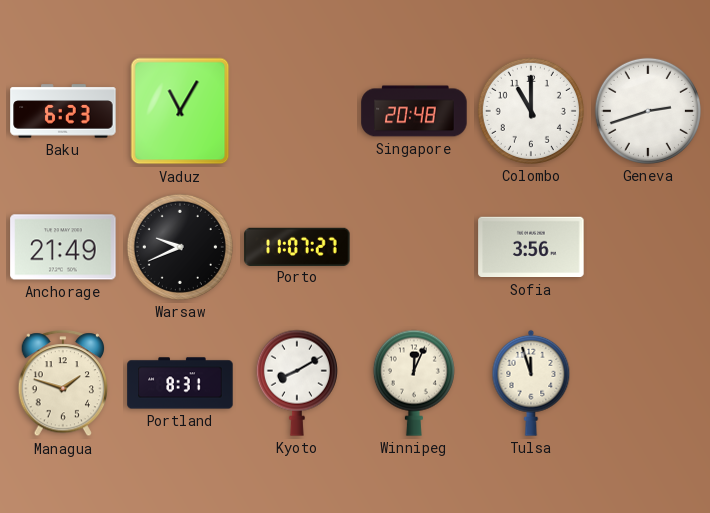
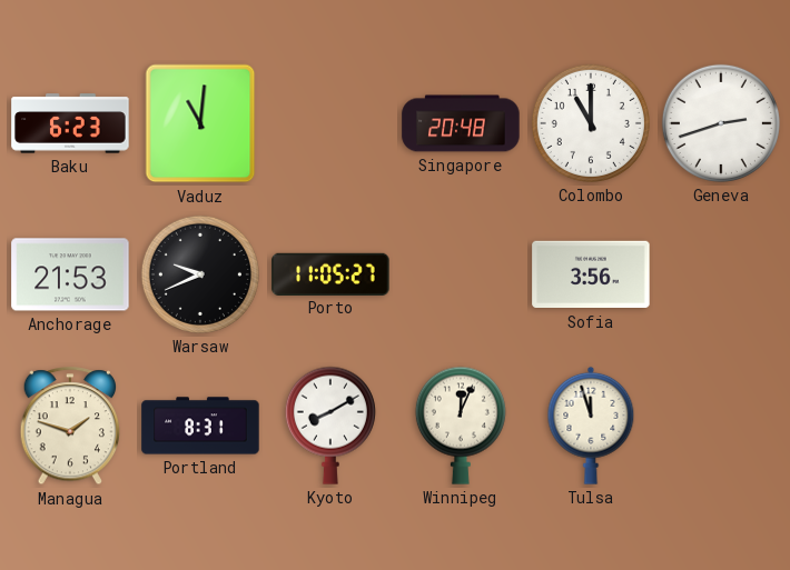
Vaduz: 11:05 -> 11:01 (200, 123)
Anchorage: 21:49 -> 21:53 (70, 274)
Porto: 11:07 -> 11:05 (330, 273)
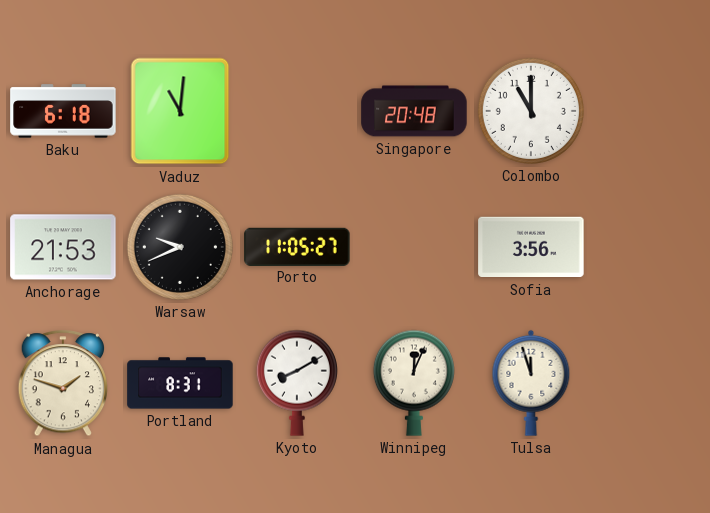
Baku: 6:23 -> 6:18 (63, 111)
Geneva: 2:42 -> none (721, 123)
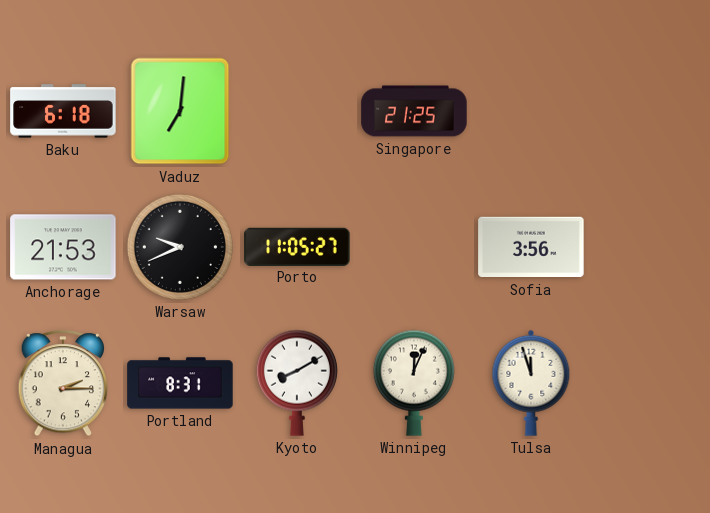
Vaduz: 11:01 -> 7:01 (180, 111)
Singapore: 20:48 -> 21:25 (414, 111)
Colombo: 11:00 -> none (531, 111)
Managua: 1:48 -> 2:15 (62, 384)
